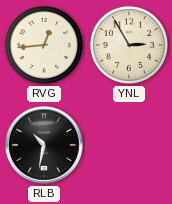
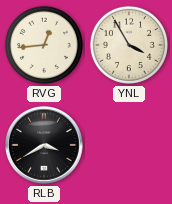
YNL: 2:55 -> 3:55 (129, 45)
RLB: 10:32 -> 3:40 (45, 146)
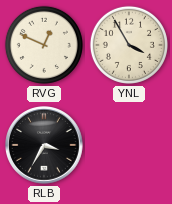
RVG: 12:44 -> 12:49 (44, 45)
RLB: 3:40 -> 3:35 (45, 146)
